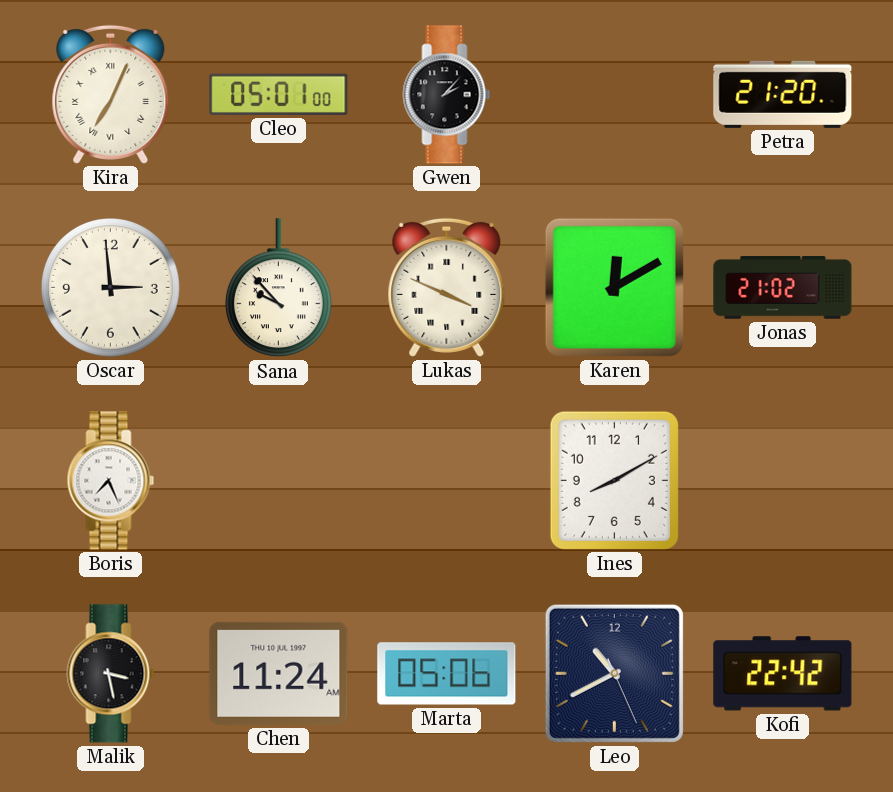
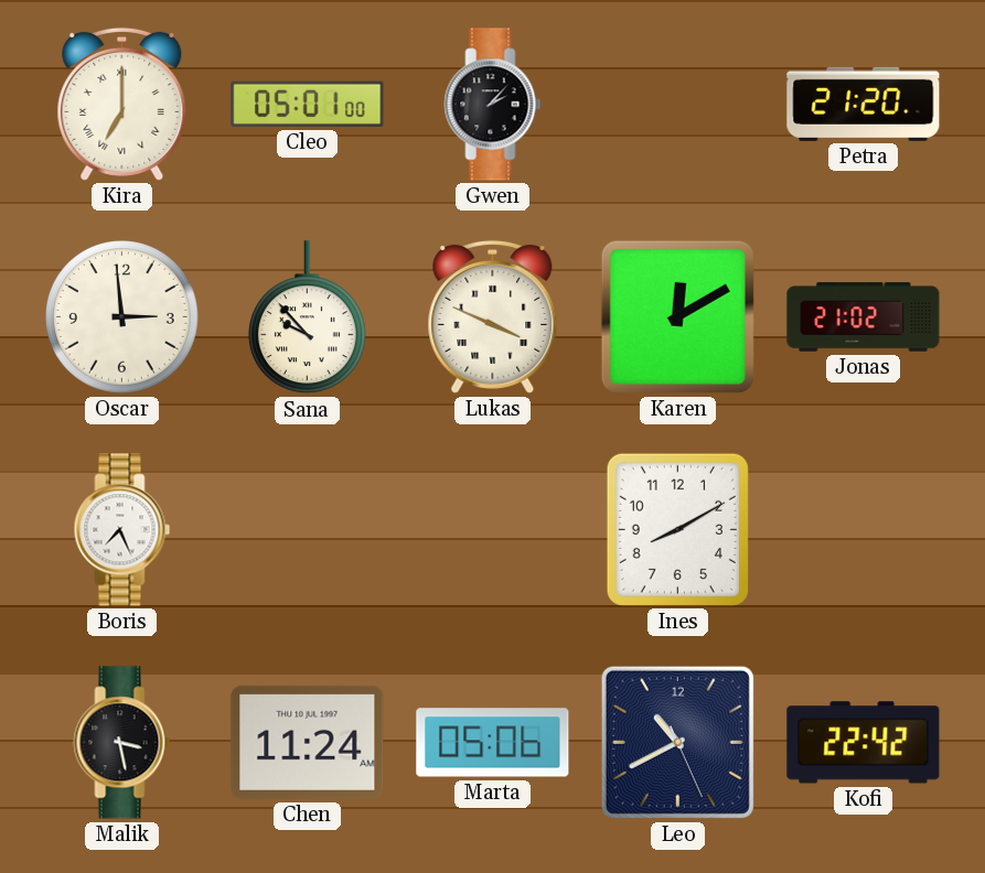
Kira: 7:04 -> 7:00 (122, 104)
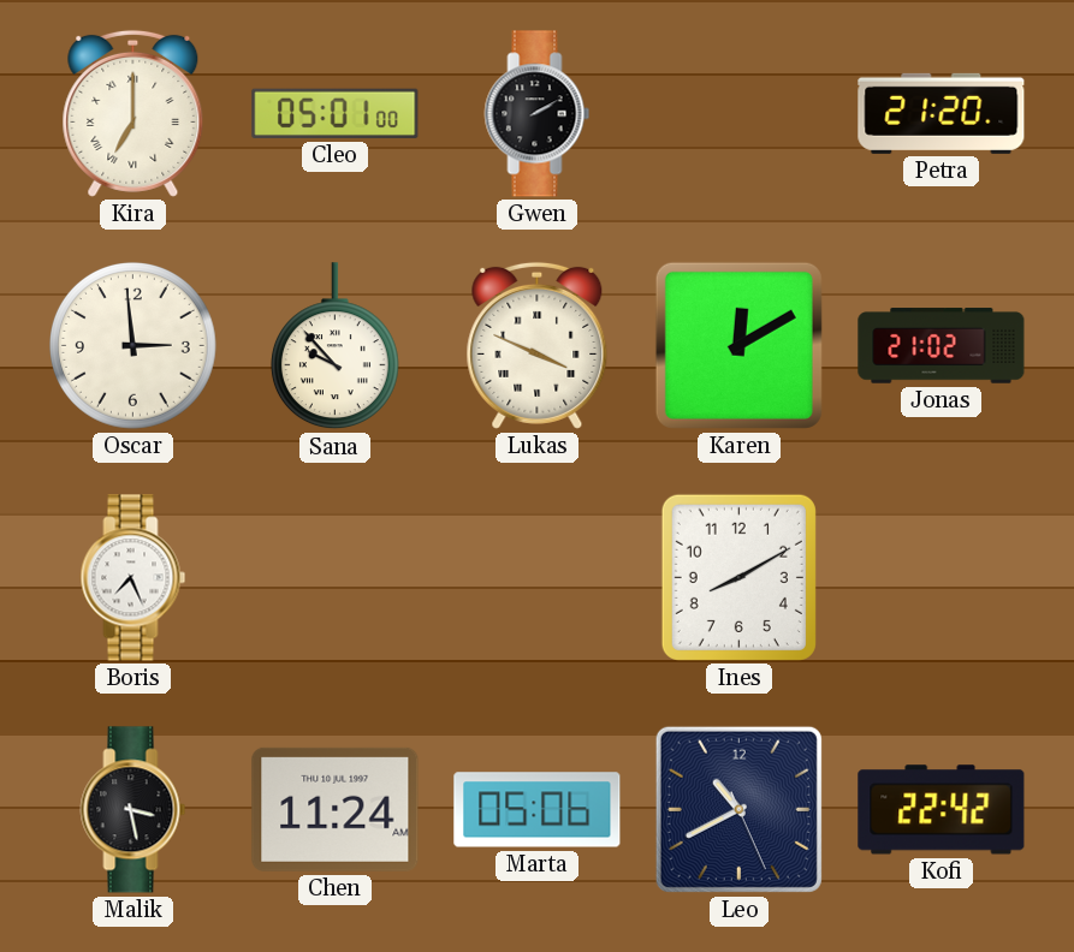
Gwen: 2:07 -> 2:10 (538, 114)
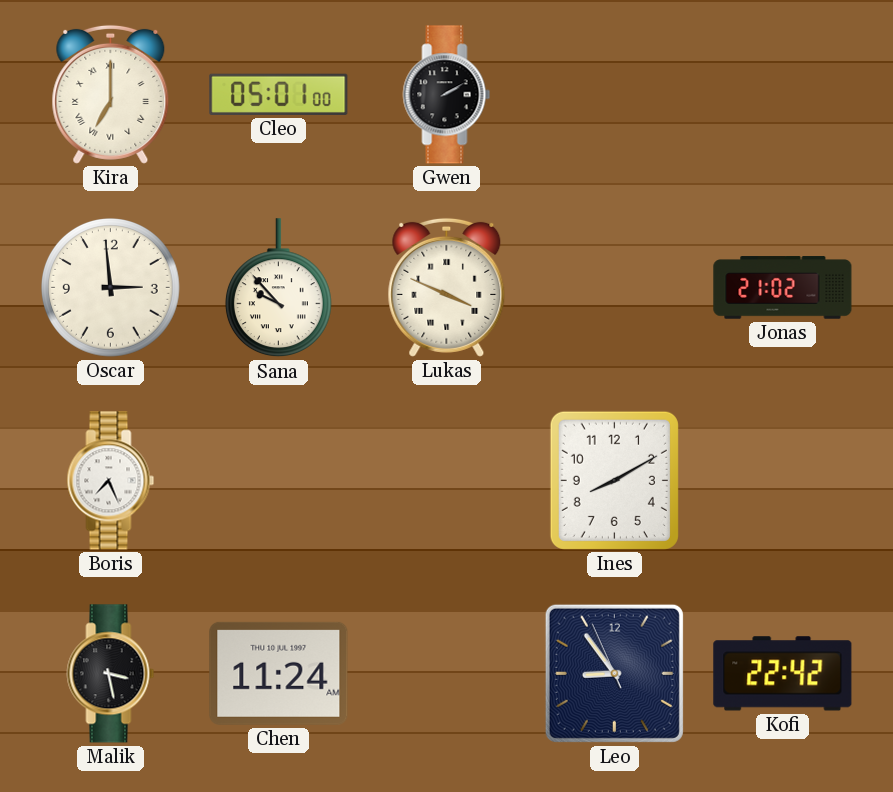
Petra: 21:20 -> none (942, 113)
Karen: 12:10 -> none (738, 345)
Marta: 05:06 -> none (538, 810)
Leo: 10:40 -> 8:53 (614, 673)
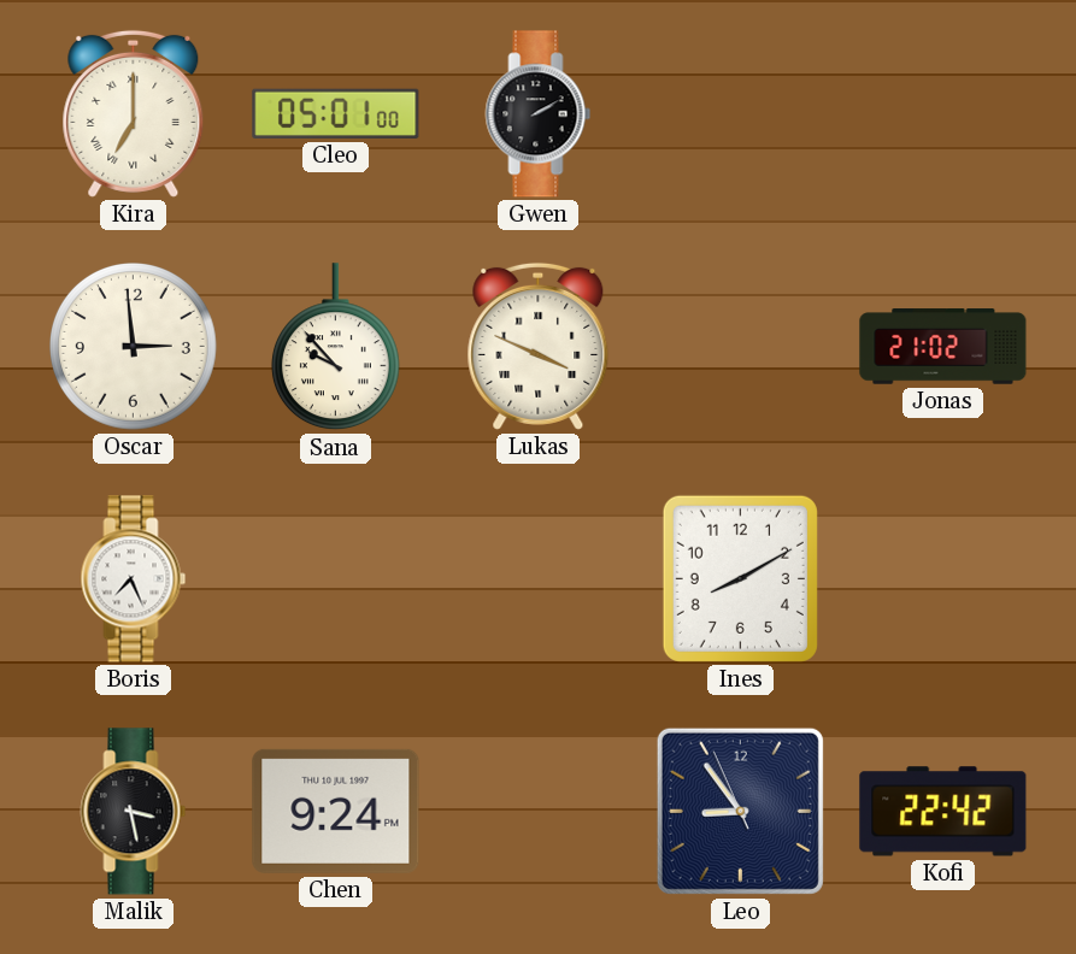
Chen: 11:24 -> 9:24 (336, 811)
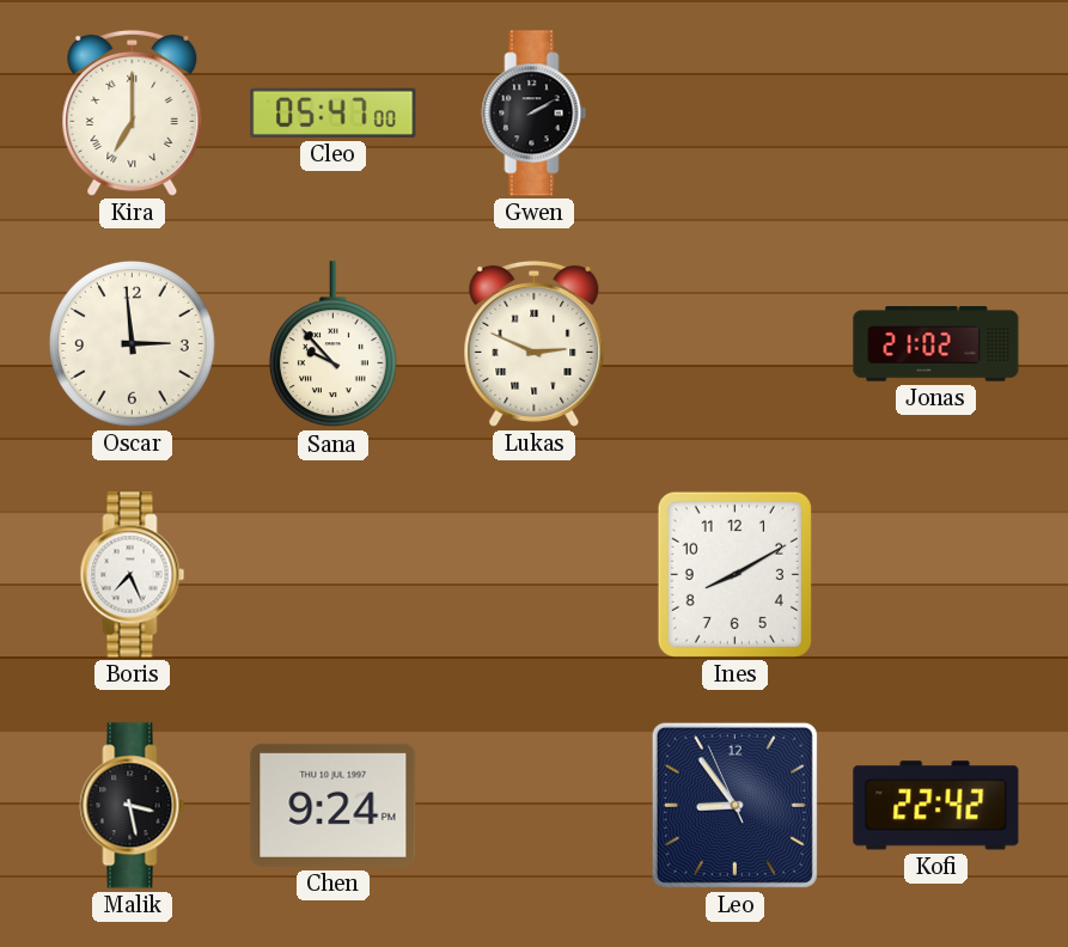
Cleo: 05:01 -> 05:47 (334, 112)
Lukas: 3:49 -> 2:49 (535, 343)
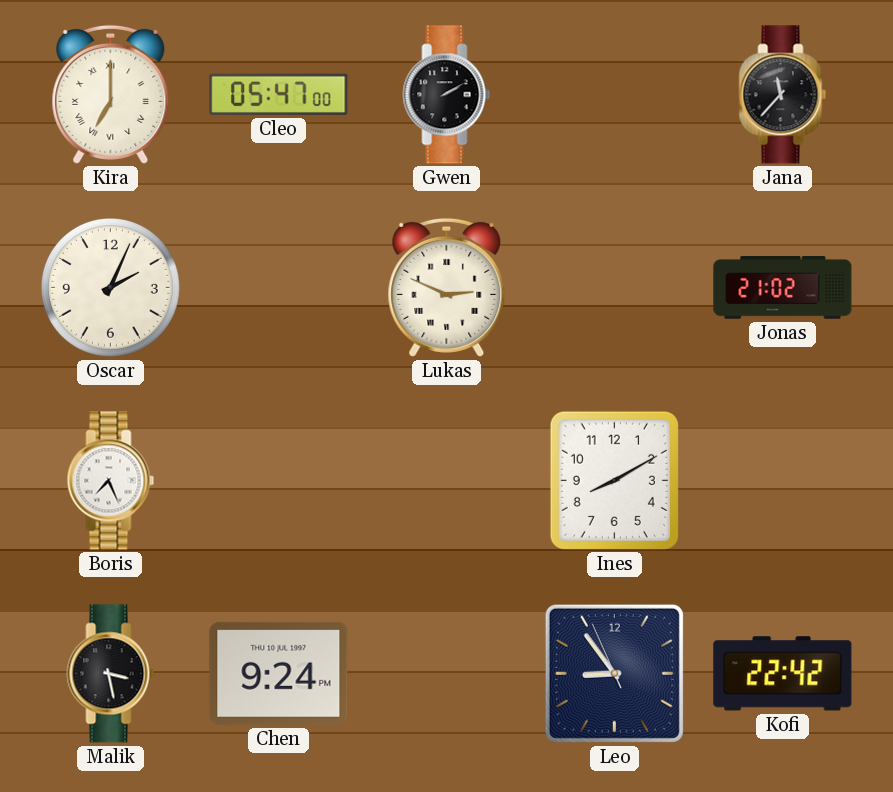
Jana: none -> 11:37 (783, 95)
Oscar: 2:59 -> 2:04 (111, 288)
Sana: 9:53 -> none (332, 344)
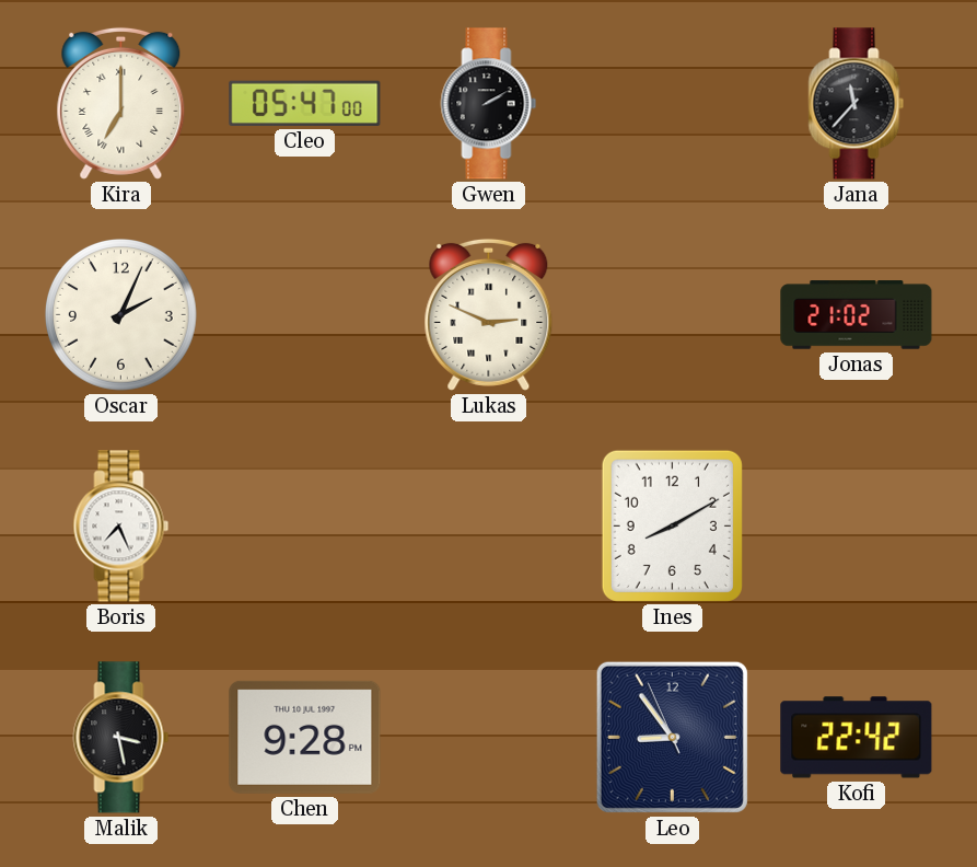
Chen: 9:24 -> 9:28 (305, 737)
